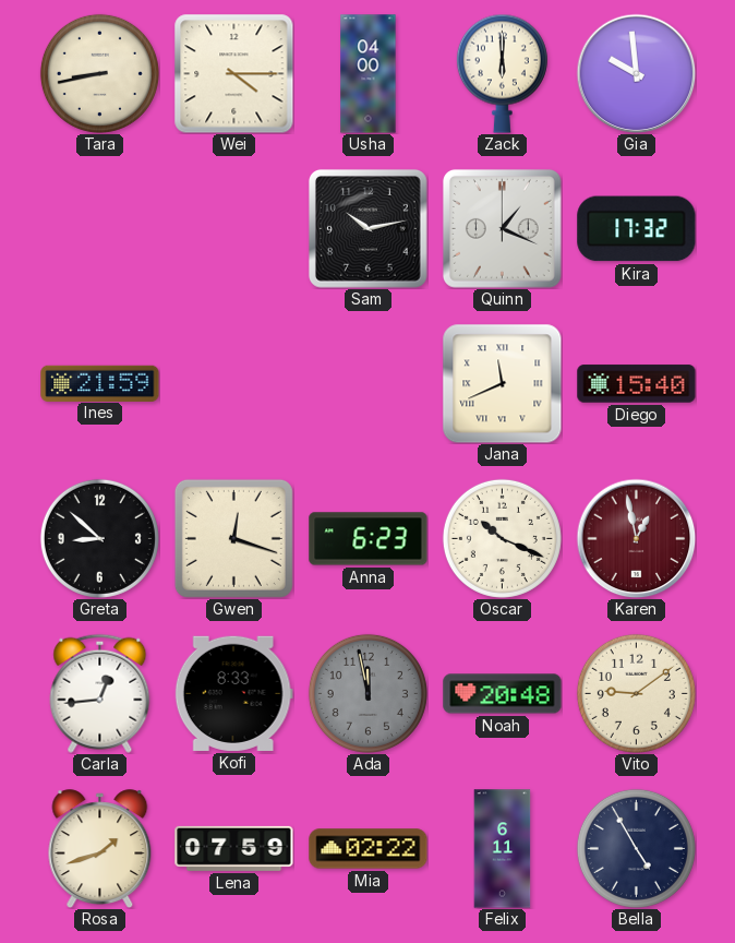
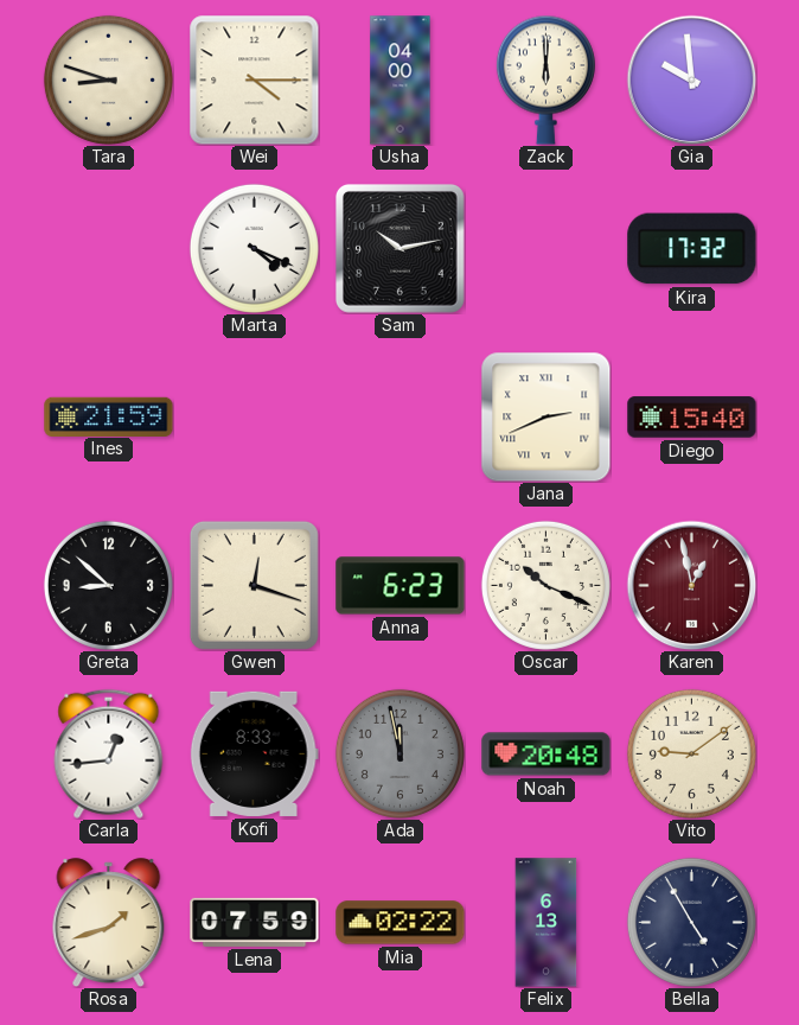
Tara: 8:43 -> 8:48 (108, 79)
Marta: none -> 4:19 (254, 248)
Quinn: 1:19 -> none (502, 228)
Jana: 11:41 -> 2:41 (545, 416)
Felix: 6:11 -> 6:13 (546, 923)
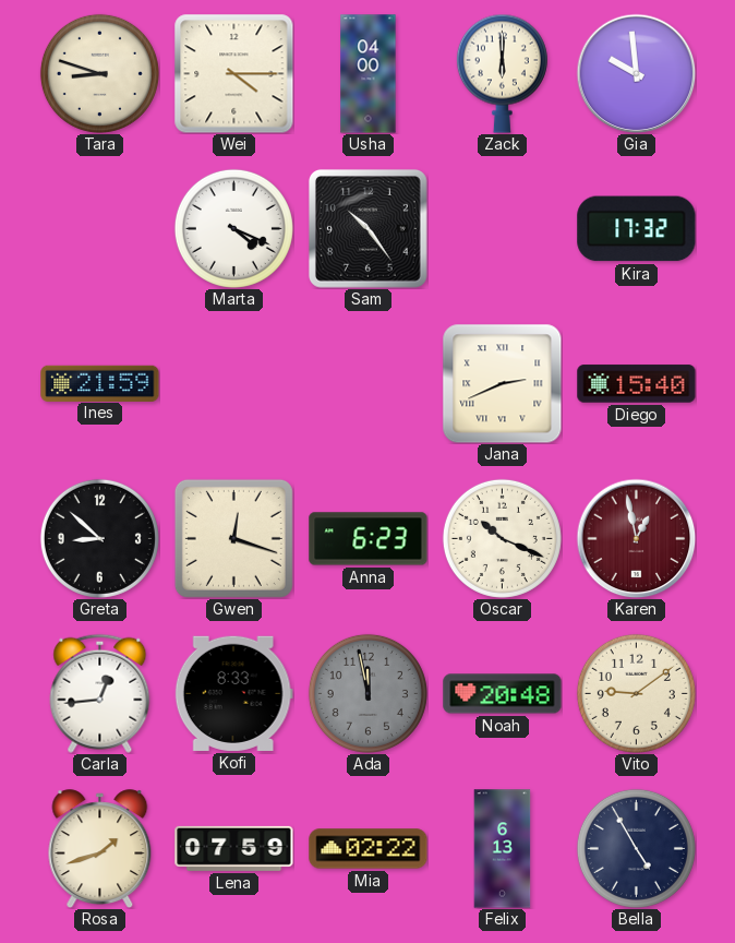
Sam: 10:13 -> 10:24 (367, 228)
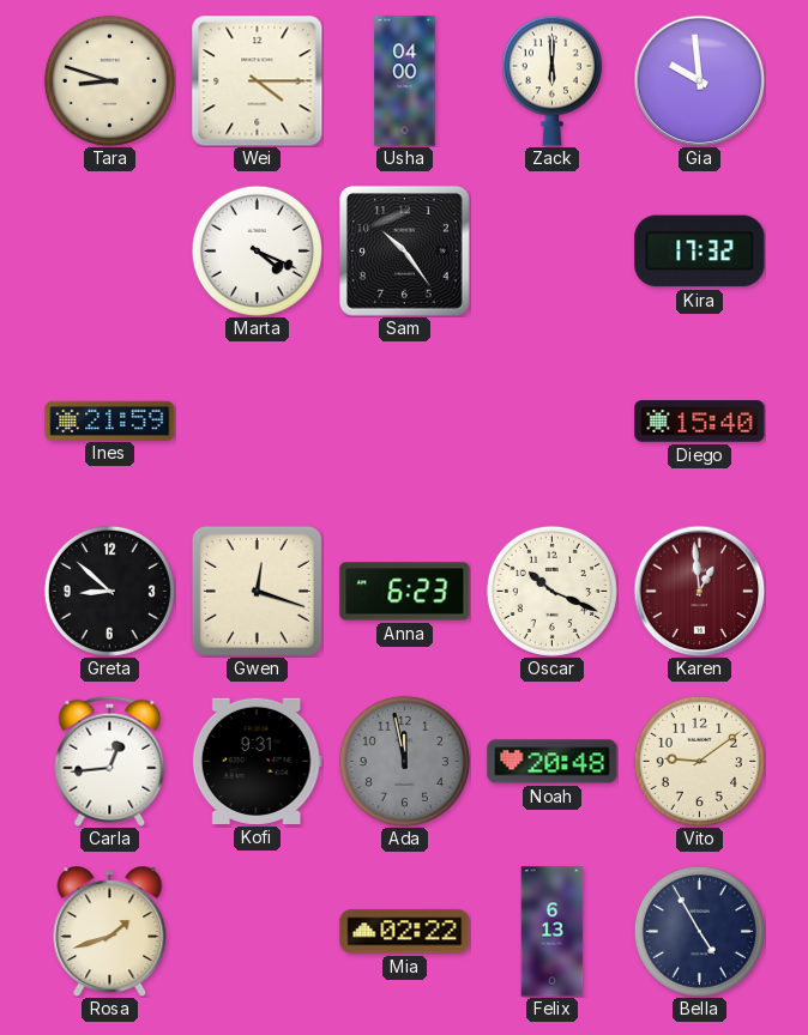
Jana: 2:41 -> none (502, 383)
Karen: 12:58 -> 12:59 (699, 591)
Kofi: 8:33 -> 9:31 (257, 761)
Lena: 07:59 -> none (234, 848)
